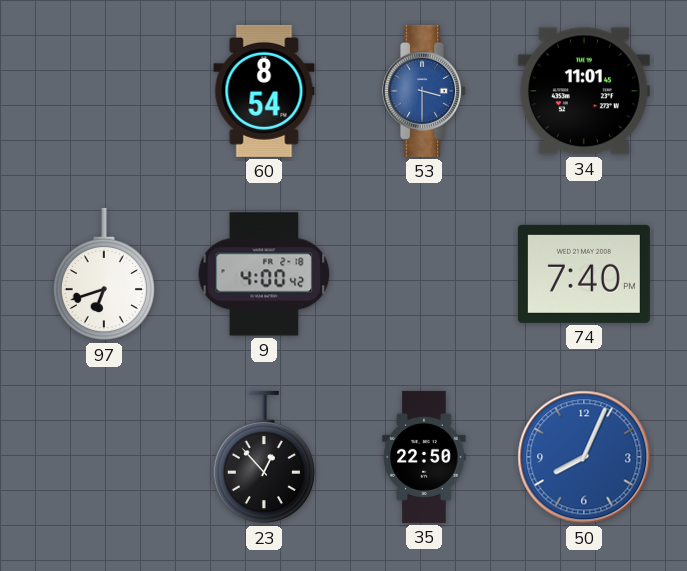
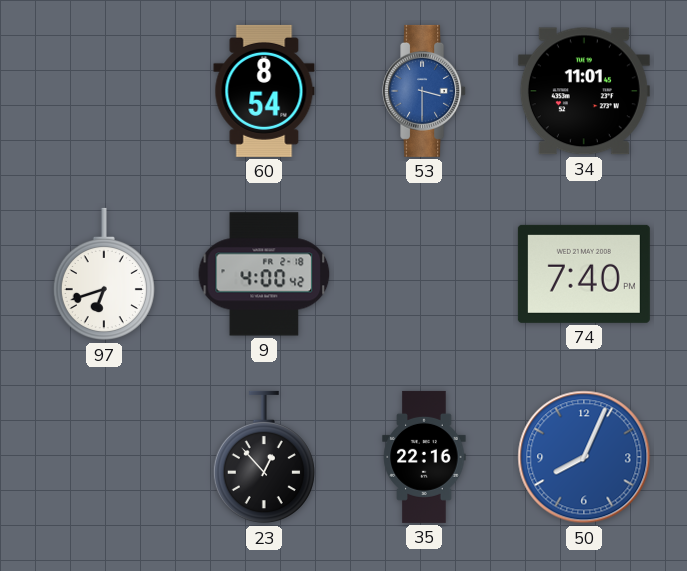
35: 22:50 -> 22:16 (424, 457)
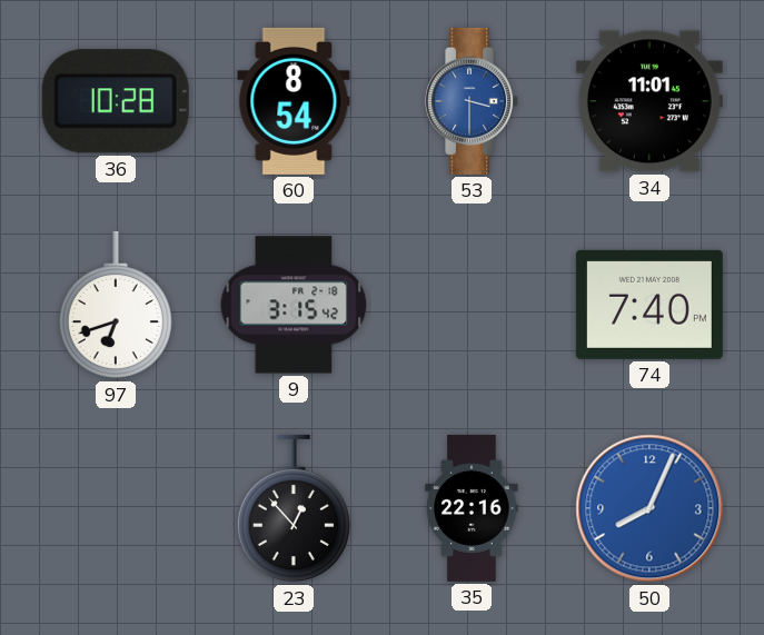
36: none -> 10:28 (116, 101)
9: 4:00 -> 3:15 (294, 305)
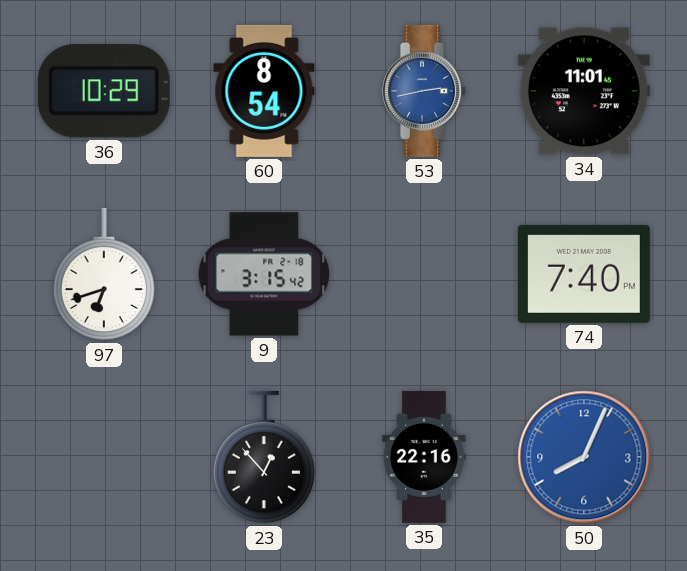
36: 10:28 -> 10:29 (104, 91)
53: 3:30 -> 2:43 (425, 91)
